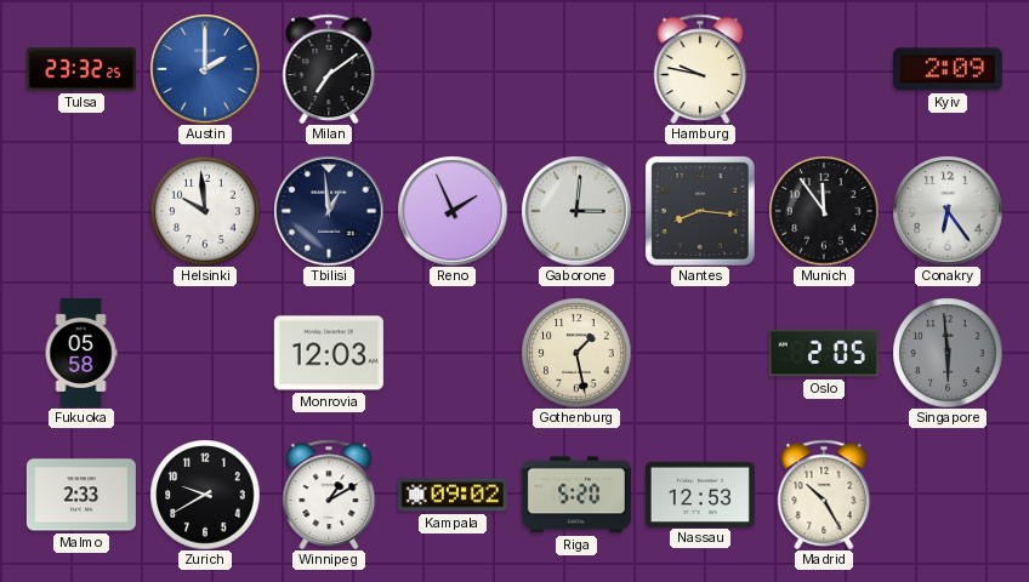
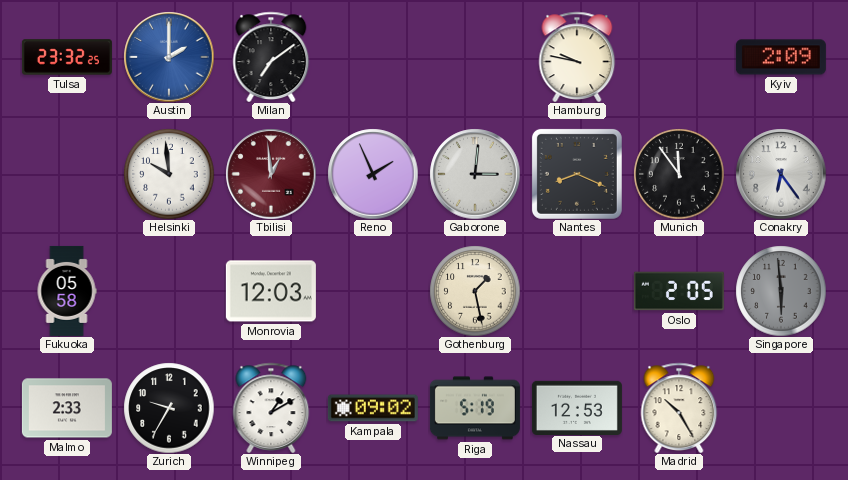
Tbilisi dial: navy -> burgundy (271, 174)
Nantes: 8:16 -> 8:19 (577, 174)
Zurich: 9:40 -> 9:35 (169, 408)
Riga: 5:20 -> 5:19 (475, 408)
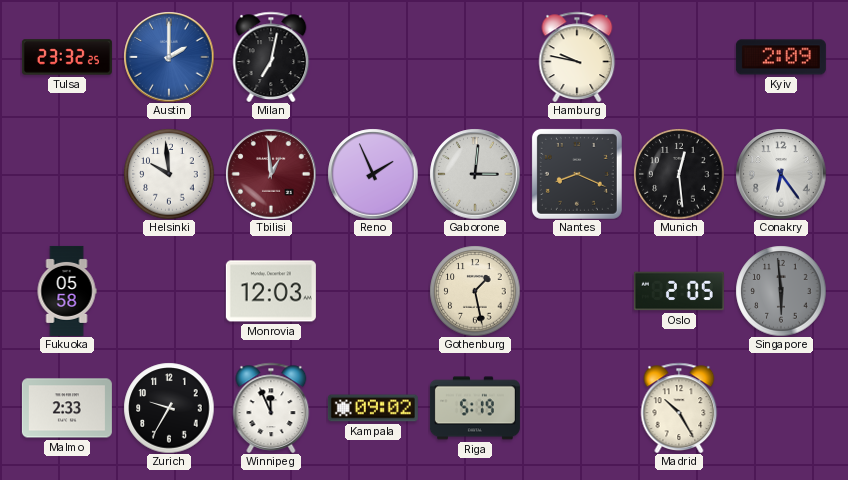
Milan: 7:09 -> 7:02 (271, 56)
Munich: 11:54 -> 12:29 (679, 174)
Winnipeg: 1:10 -> 11:56 (271, 407)
Nassau: 12:53 -> none (577, 407)
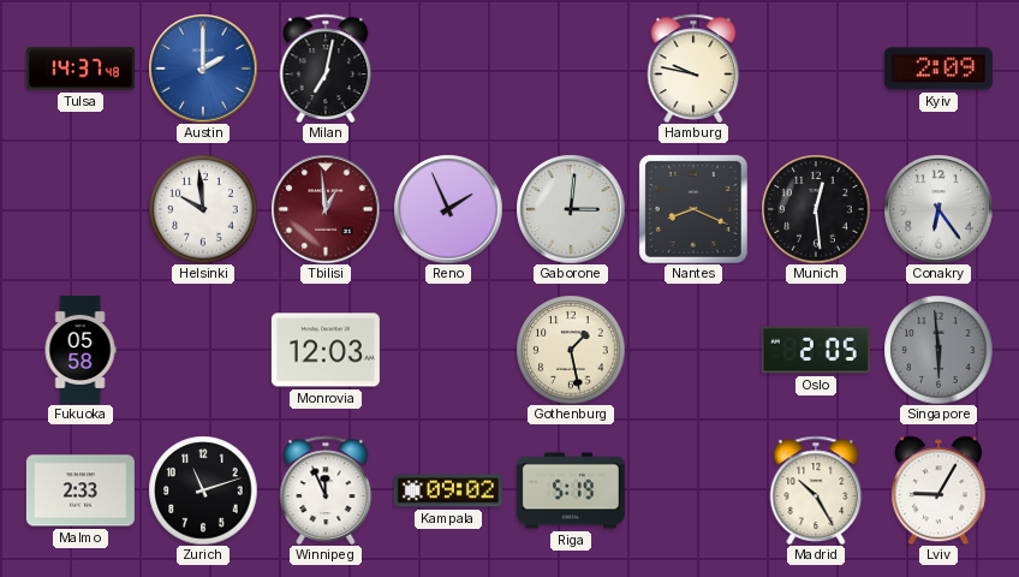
Tulsa: 23:32 -> 14:37 (81, 69)
Zurich: 9:35 -> 11:12 (203, 490)
Lviv: none -> 9:05 (938, 490)
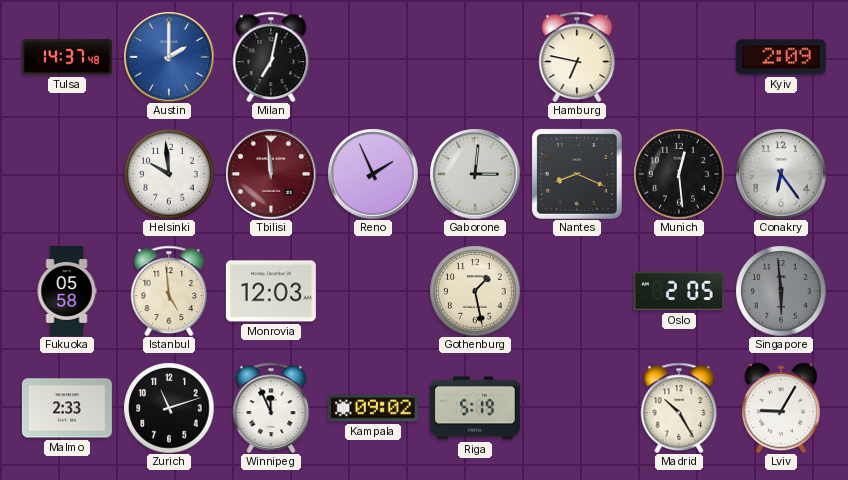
Hamburg: 9:47 -> 6:47 (577, 56)
Tbilisi: 12:59 -> 11:59 (271, 174)
Istanbul: none -> 4:59 (169, 290)
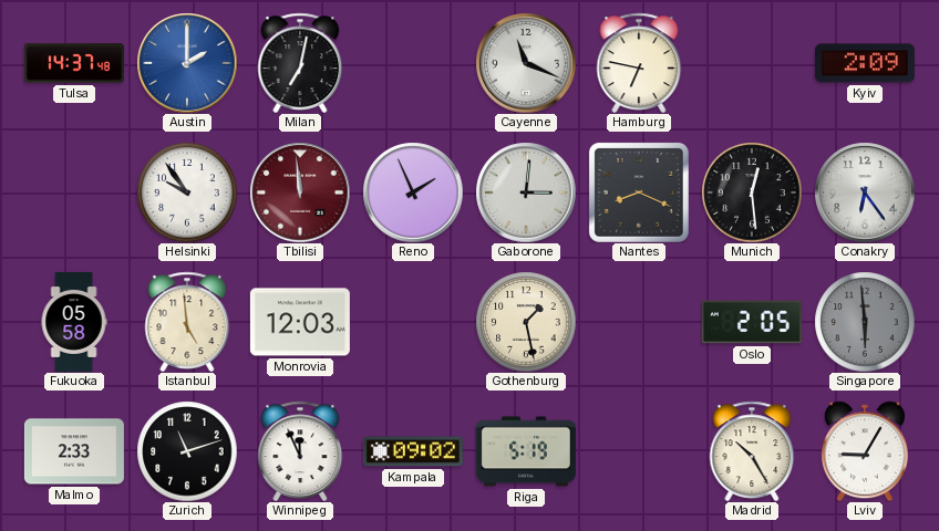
Cayenne: none -> 11:19 (526, 63)
Helsinki: 9:59 -> 9:54 (187, 192)
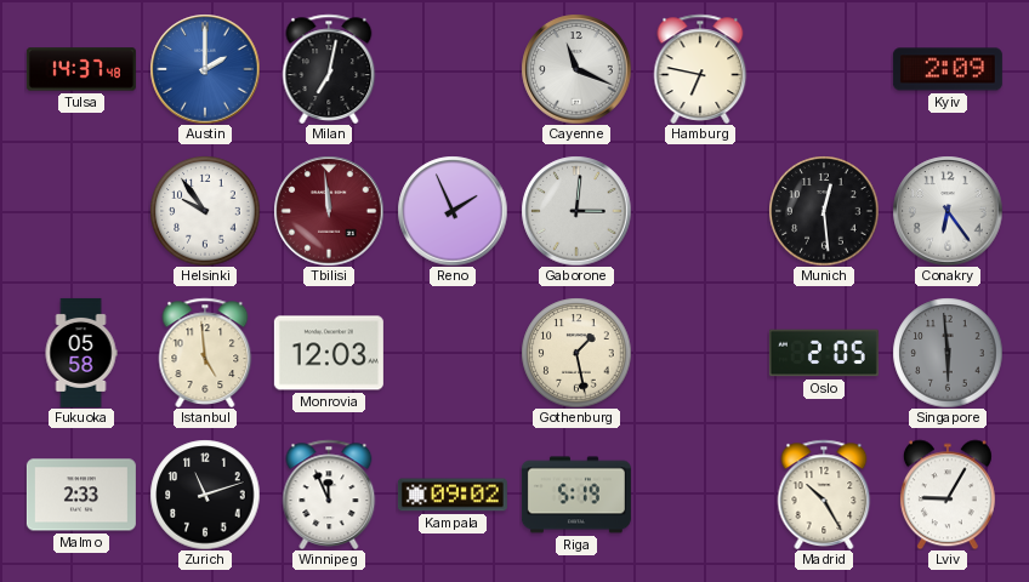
Nantes: 8:19 -> none (639, 192)
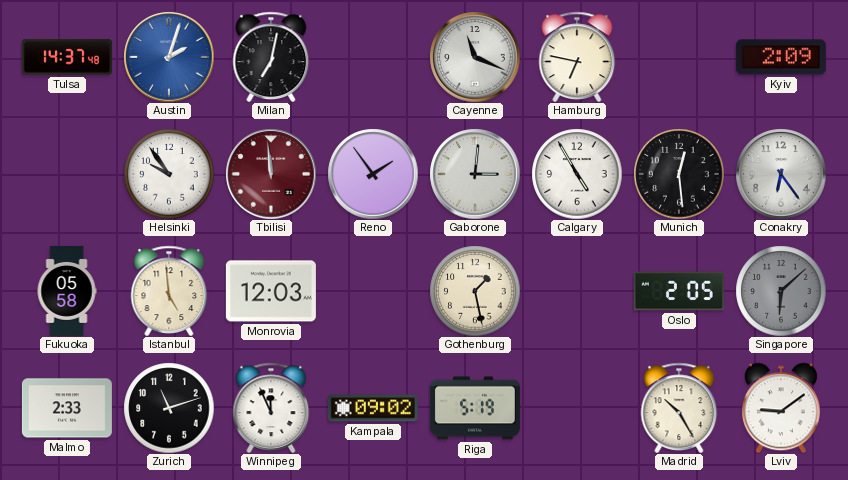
Austin: 2:00 -> 2:03 (169, 57)
Reno: 1:56 -> 1:54 (373, 174)
Calgary: none -> 4:55 (577, 174)
Singapore: 5:59 -> 6:08 (781, 291)
Lviv: 9:05 -> 9:09 (781, 408)
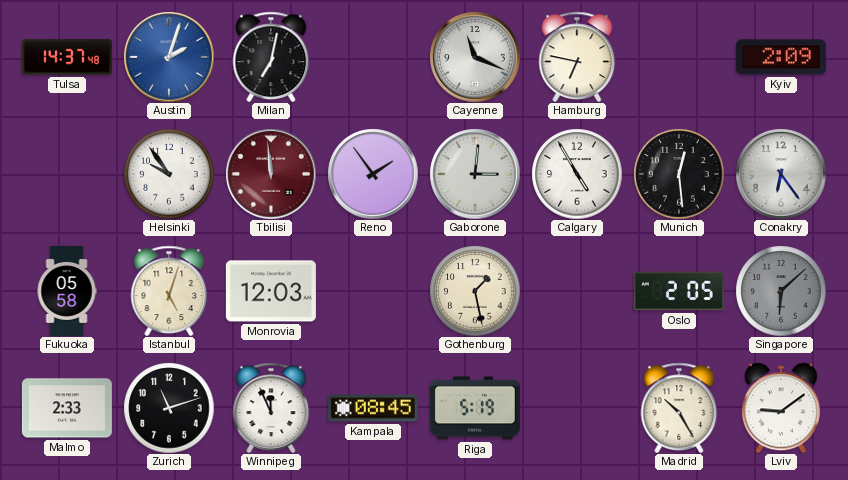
Istanbul: 4:59 -> 5:03 (169, 290)
Kampala: 09:02 -> 08:45 (373, 408)
